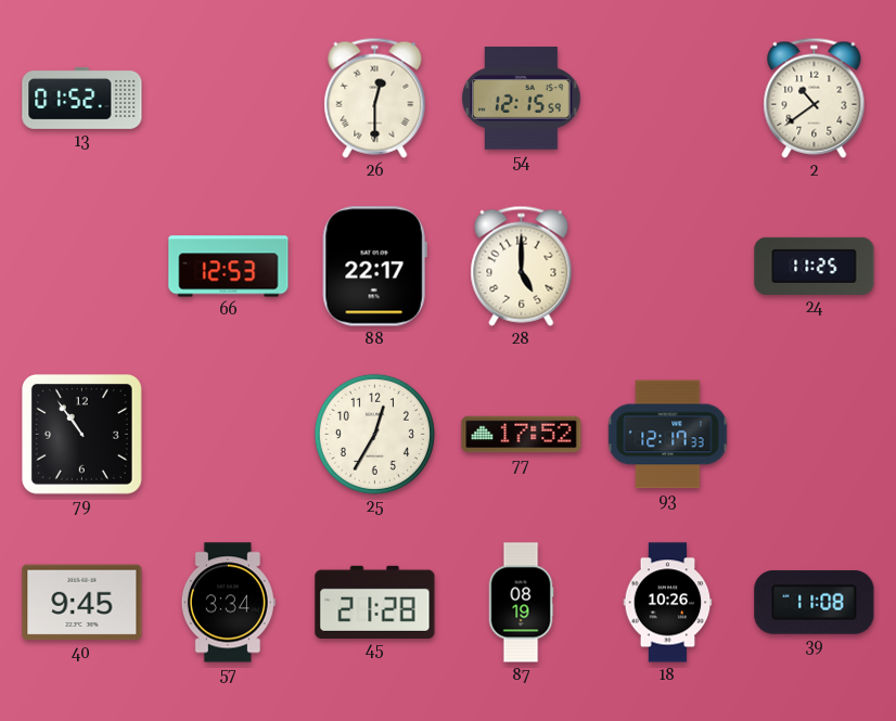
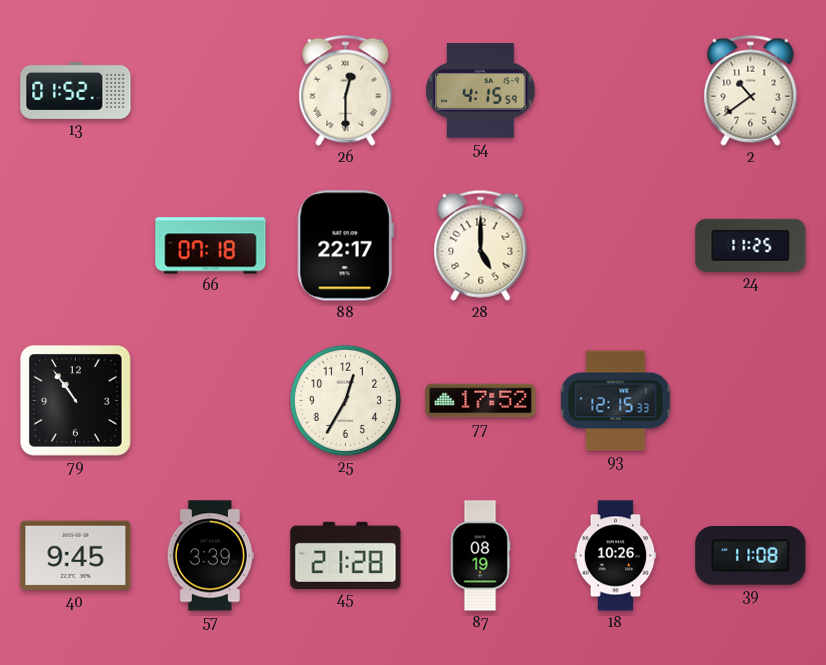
54: 12:15 -> 4:15 (481, 91)
66: 12:53 -> 07:18 (211, 246)
93: 12:17 -> 12:15 (616, 401)
57: 3:34 -> 3:39 (210, 556)
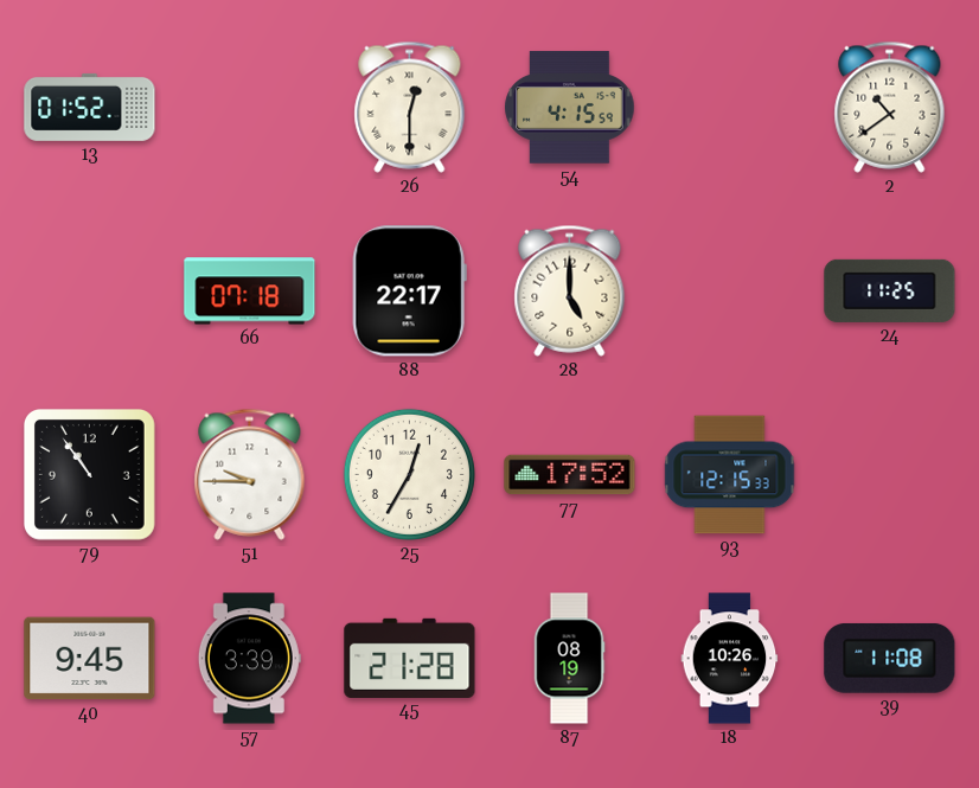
51: none -> 9:45 (250, 474)
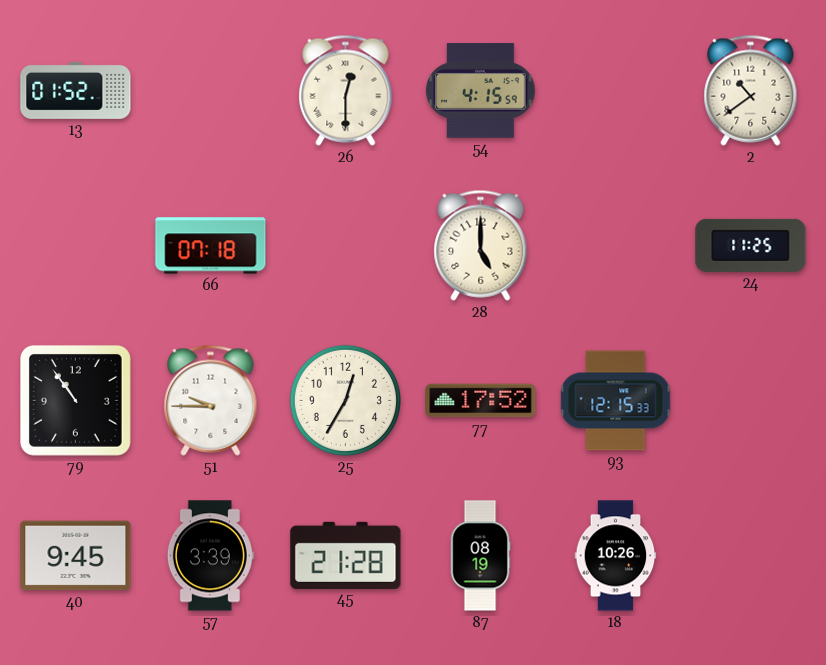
88: 22:17 -> none (409, 292)
39: 11:08 -> none (890, 658)
